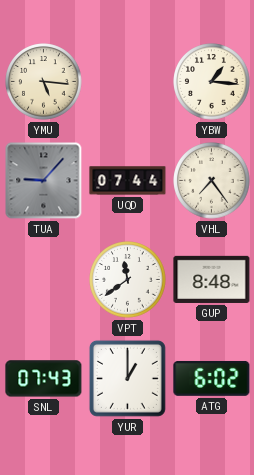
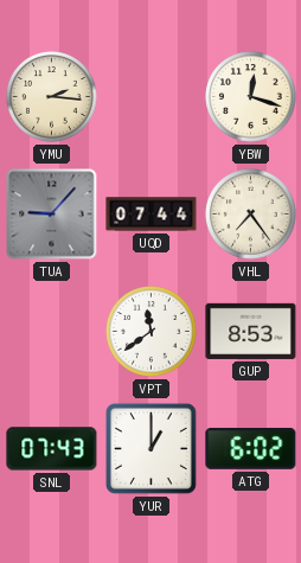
YMU: 5:16 -> 2:16 (52, 97)
YBW: 1:16 -> 12:18 (251, 97)
GUP: 8:48 -> 8:53 (251, 331)
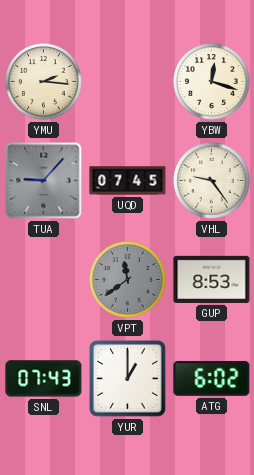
UQD: 07:44 -> 07:45 (128, 181)
VHL: 7:24 -> 9:24 (212, 181)
VPT dial: white -> grey (128, 280)
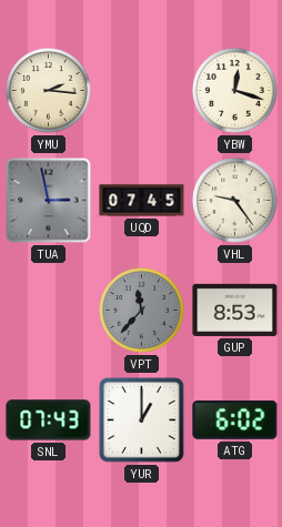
TUA: 9:07 -> 2:58 (49, 201)
VPT: 11:39 -> 11:37 (142, 311)
